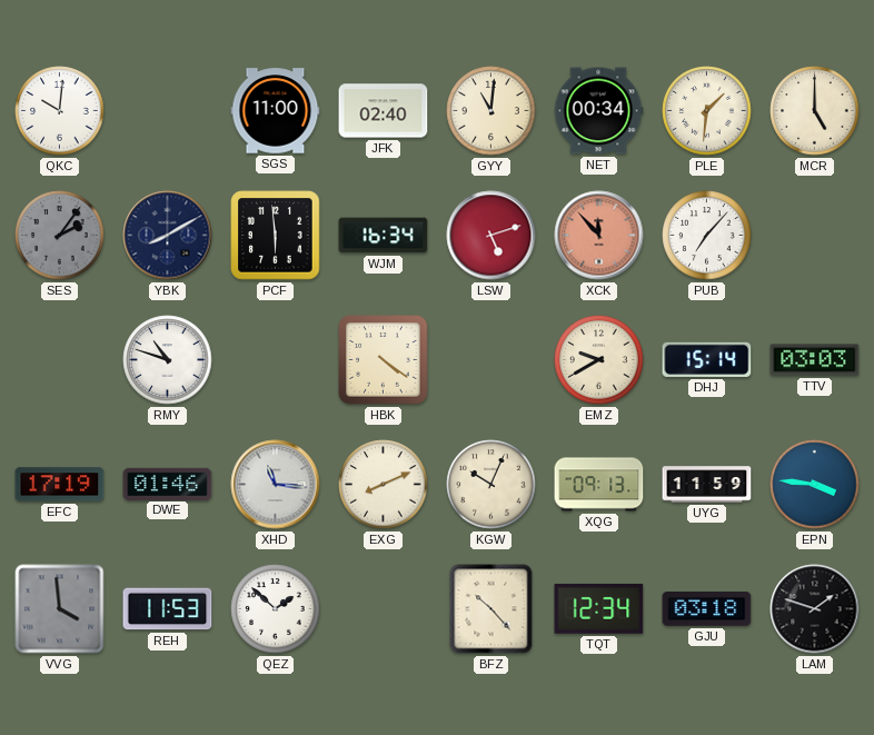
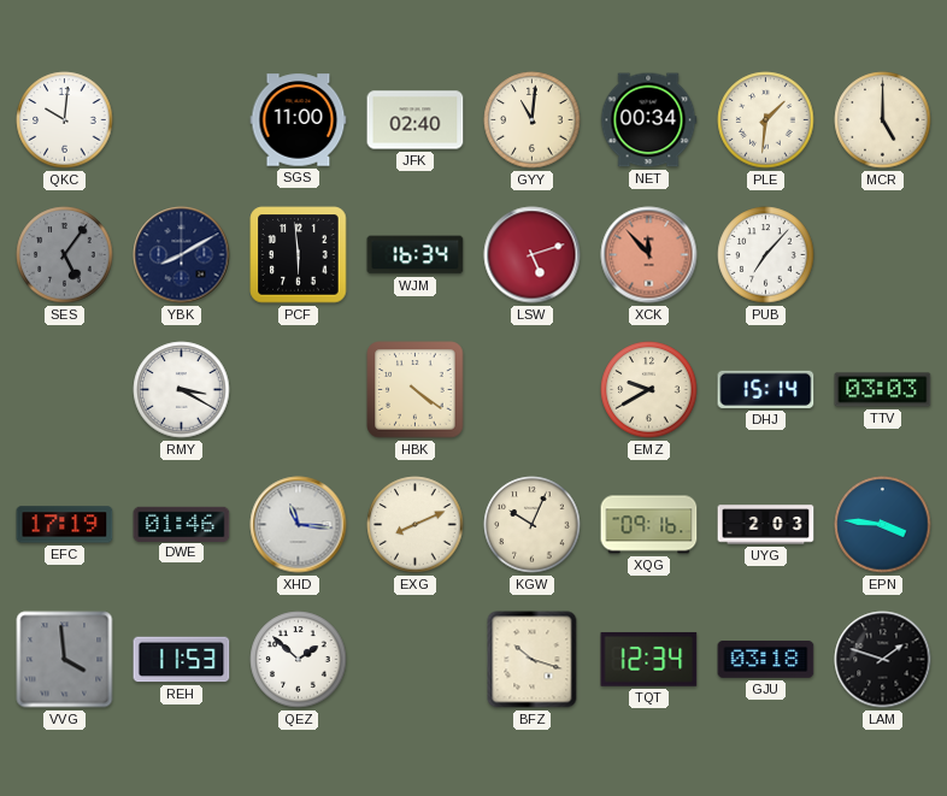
SES: 2:06 -> 5:06 (65, 255)
RMY: 10:48 -> 3:20 (182, 390)
XQG: 09:13 -> 09:16 (649, 525)
UYG: 11:59 -> 2:03 (766, 525)
BFZ: 10:23 -> 10:18 (533, 660)
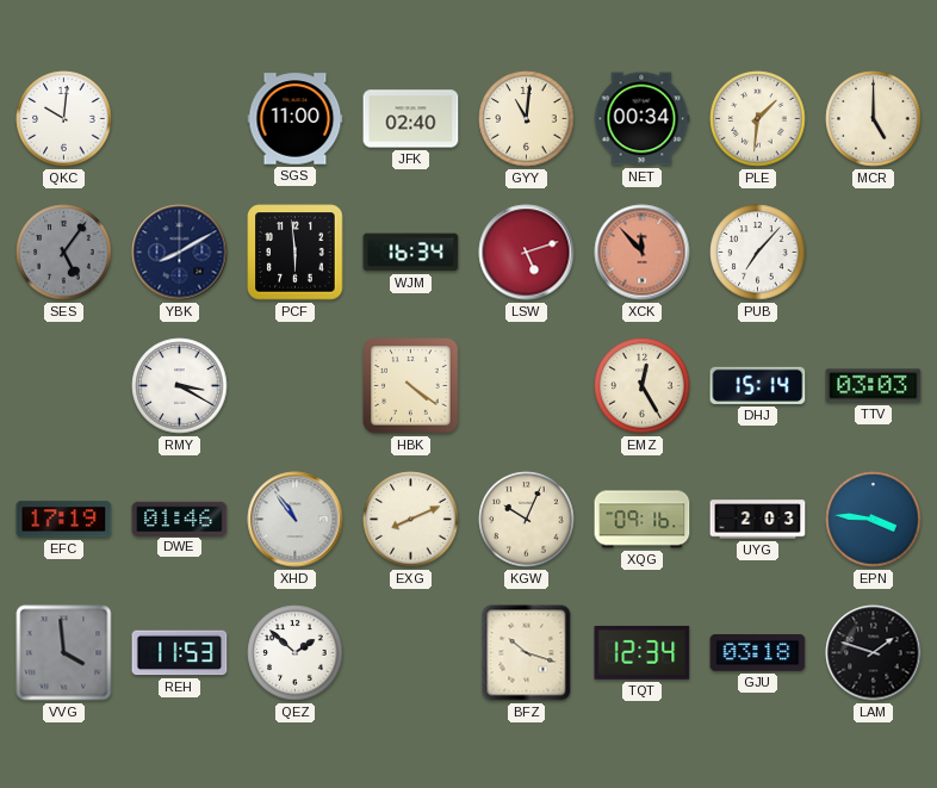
EMZ: 9:40 -> 12:25 (643, 386)
XHD: 11:16 -> 10:54 (296, 520)
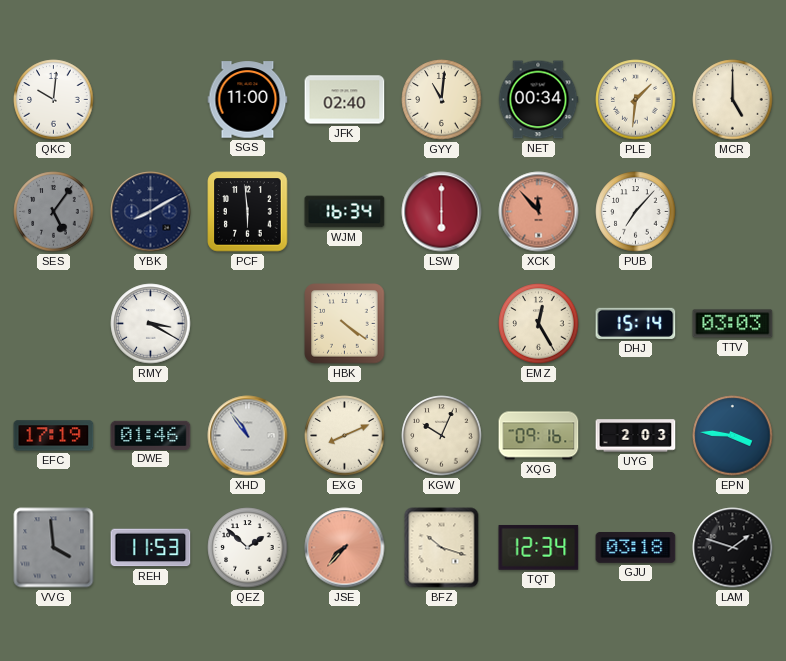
LSW: 5:12 -> 6:00 (442, 212)
JSE: none -> 7:37 (345, 548)
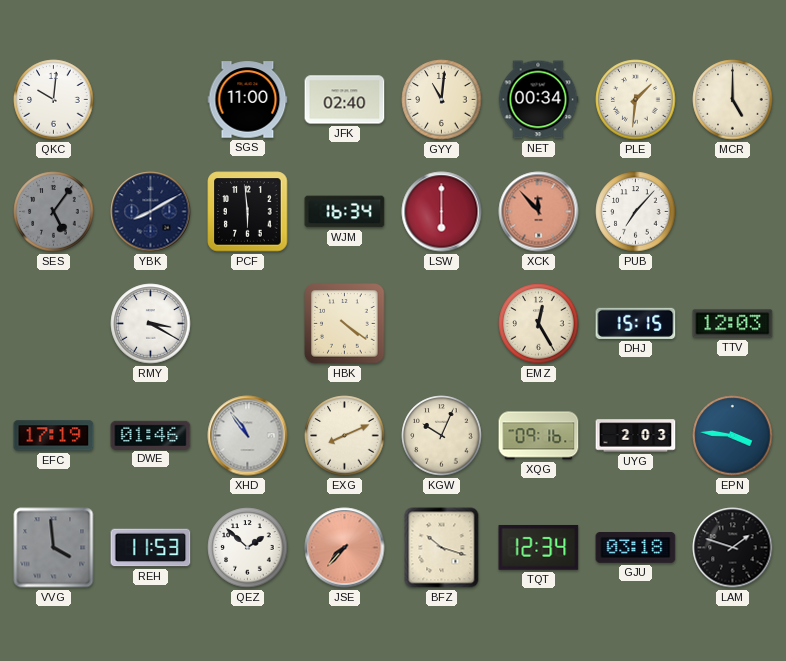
DHJ: 15:14 -> 15:15 (636, 323)
TTV: 03:03 -> 12:03 (733, 324)
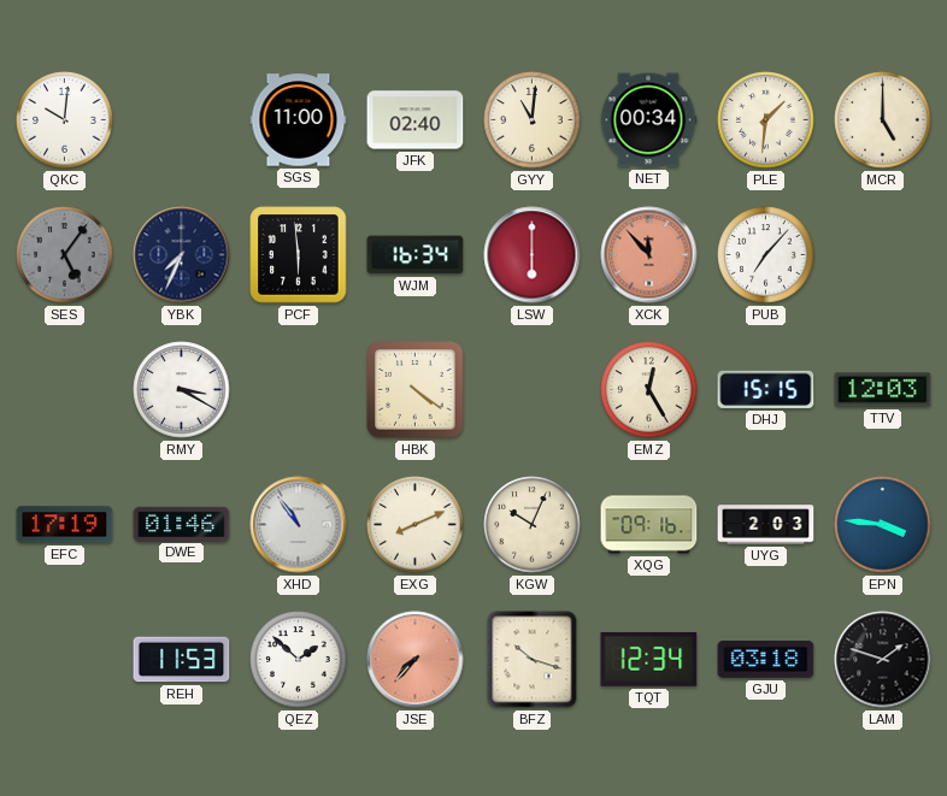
YBK: 8:10 -> 7:34 (182, 255)
VVG: 3:59 -> none (54, 548)
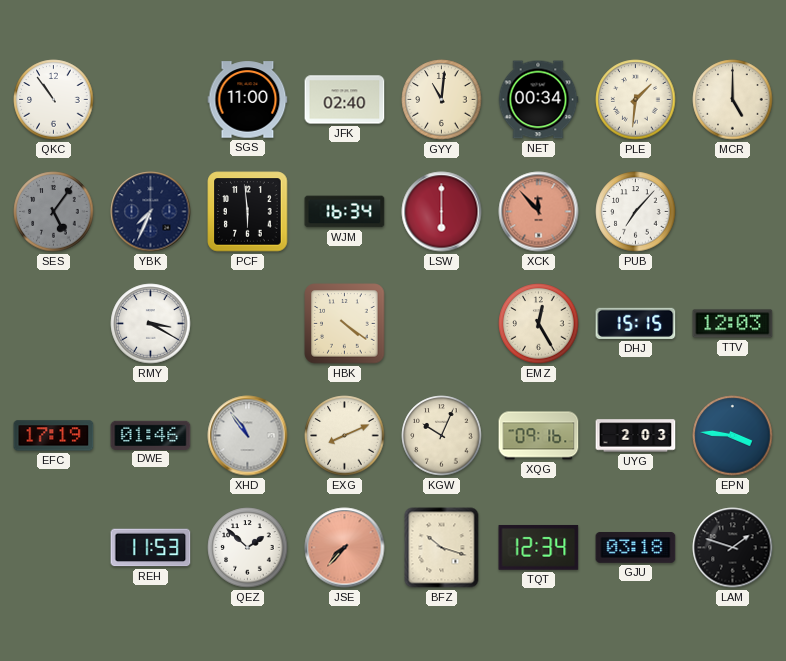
QKC: 10:01 -> 10:54 (54, 100)
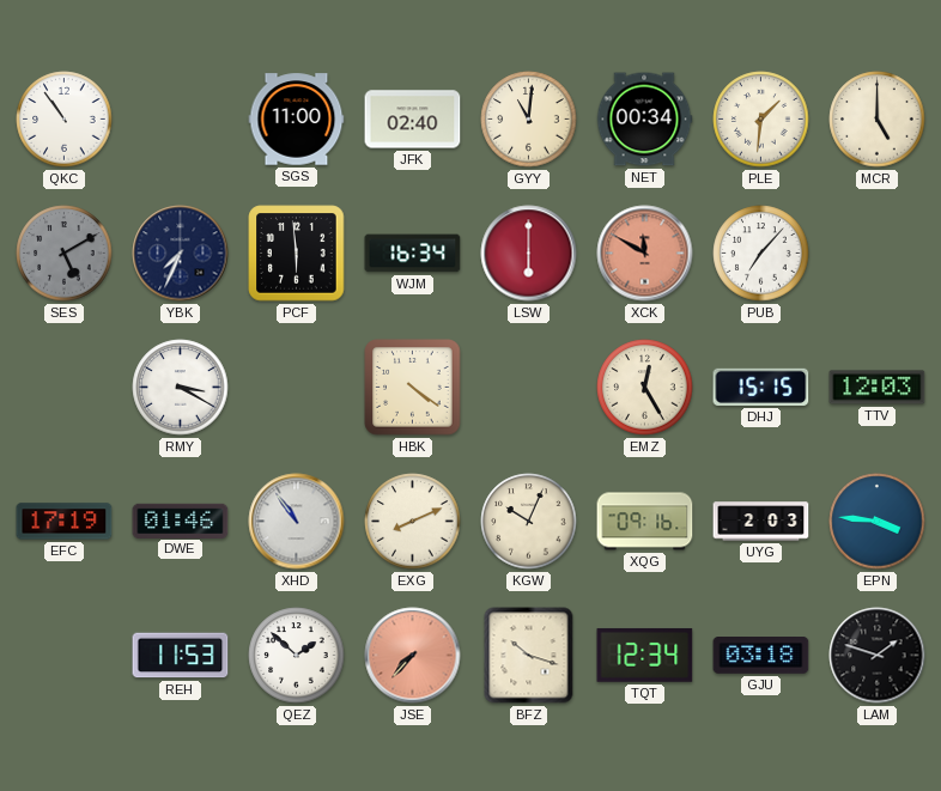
SES: 5:06 -> 5:10 (65, 254)
XCK: 11:53 -> 11:50 (645, 254)
